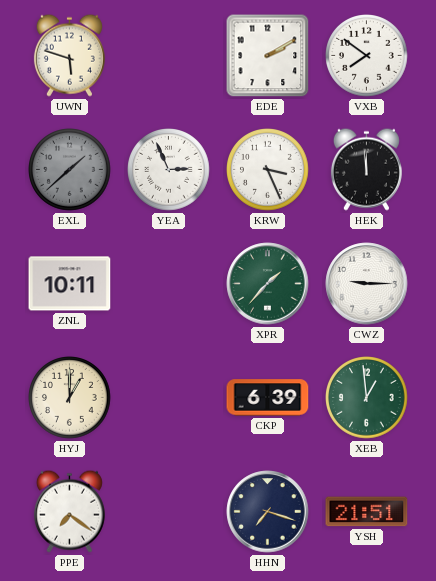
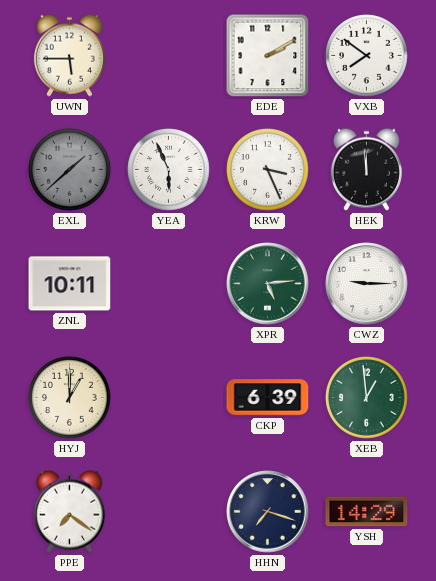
UWN: 5:48 -> 5:45 (69, 55)
YEA: 2:56 -> 5:56 (169, 170)
XPR: 1:37 -> 5:14 (268, 284)
YSH: 21:51 -> 14:29 (367, 512)
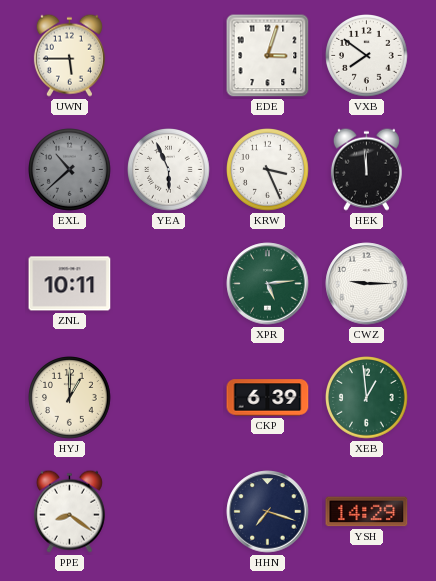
EDE: 2:10 -> 3:03 (268, 56)
EXL: 1:38 -> 10:38 (70, 170)
PPE: 7:21 -> 8:21 (69, 511)
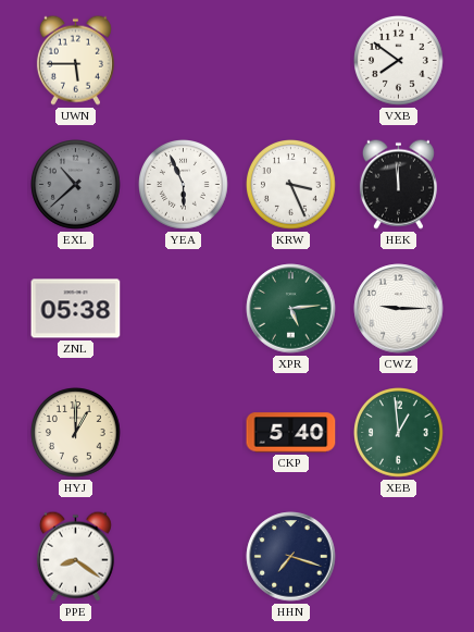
EDE: 3:03 -> none (268, 56)
ZNL: 10:11 -> 05:38 (76, 309)
CKP: 6:39 -> 5:40 (291, 433)
YSH: 14:29 -> none (367, 512)
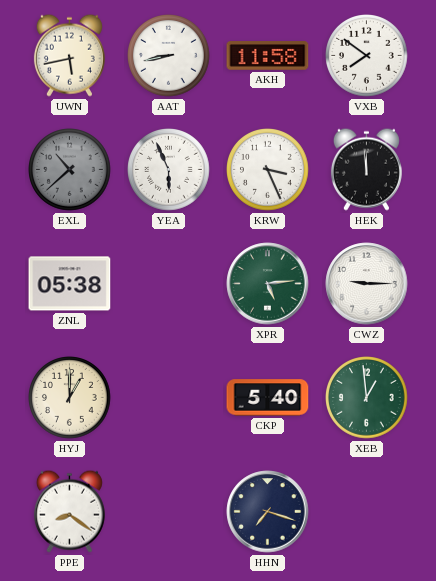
UWN: 5:45 -> 5:43 (69, 55)
AAT: none -> 8:43 (169, 56)
AKH: none -> 11:58 (268, 56)
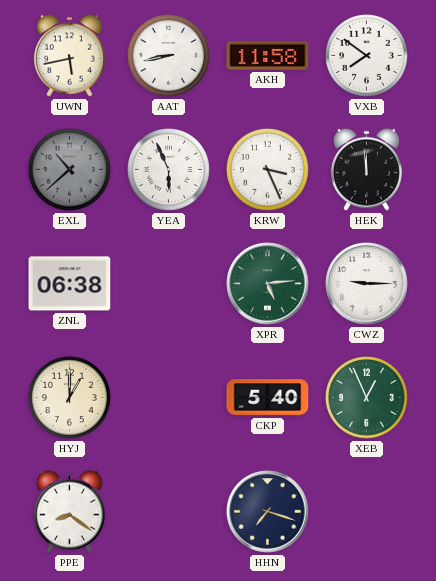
ZNL: 05:38 -> 06:38 (70, 284)
XEB: 12:59 -> 12:56 (367, 398)
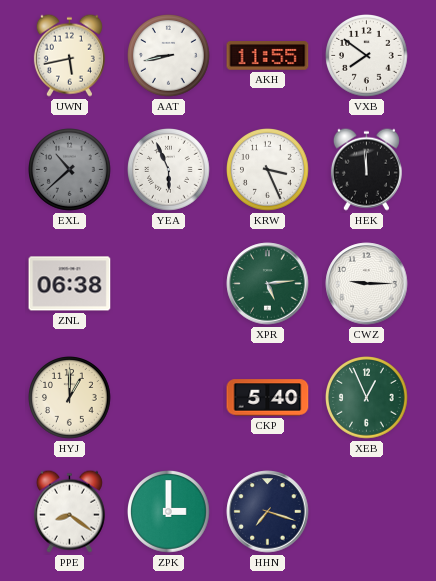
AKH: 11:58 -> 11:55 (268, 56)
ZPK: none -> 3:00 (169, 512)
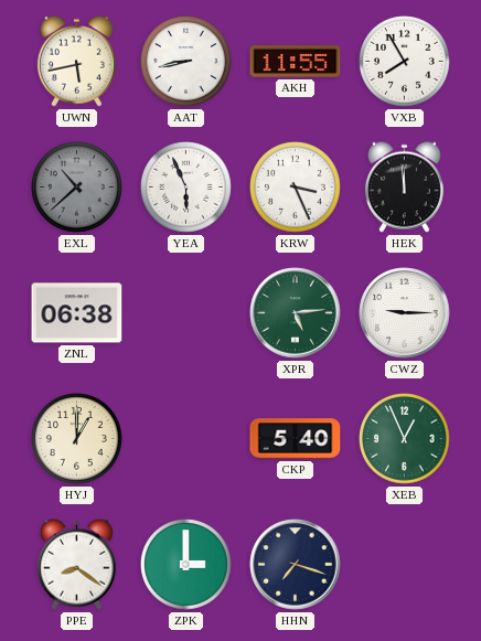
VXB: 7:51 -> 7:55 (405, 62)
